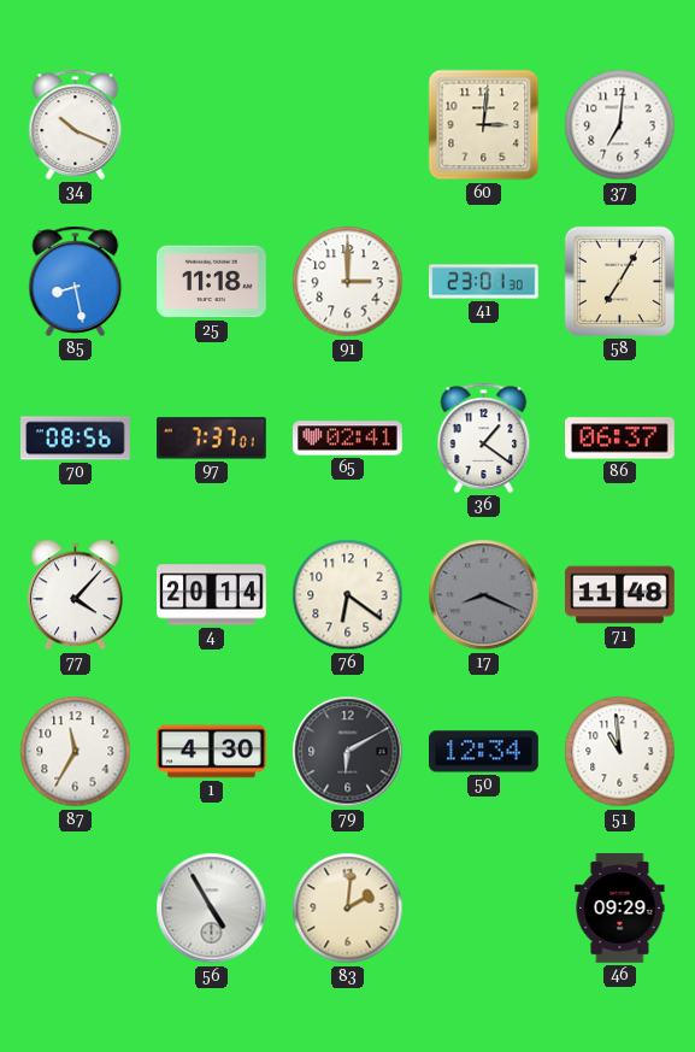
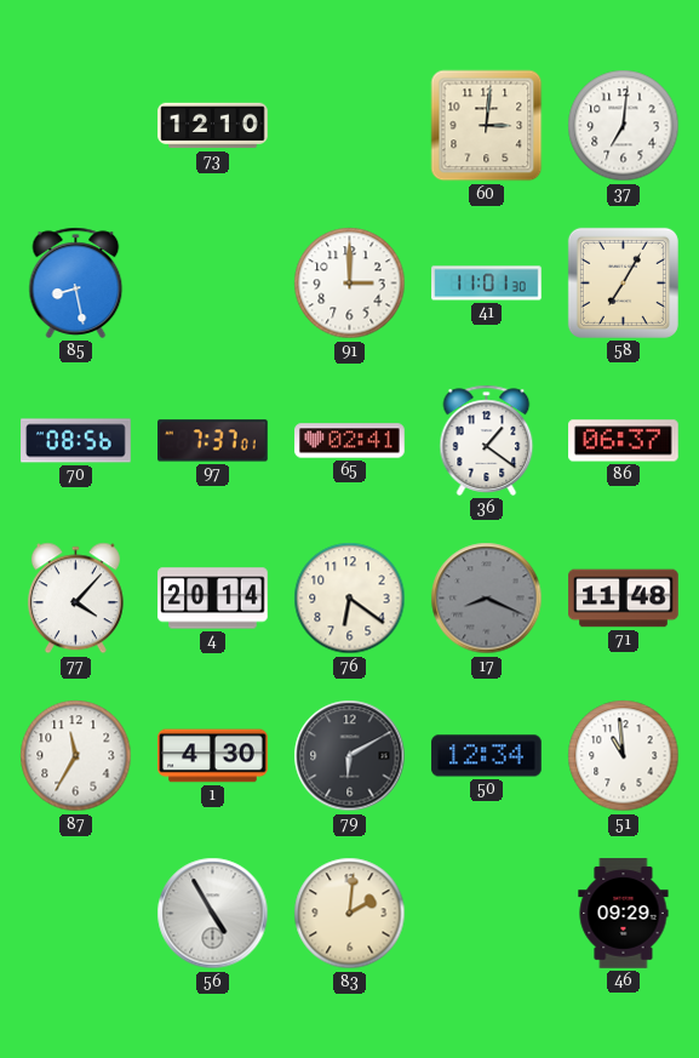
34: 10:19 -> none (76, 124)
73: none -> 12:10 (213, 126)
25: 11:18 -> none (212, 282)
41: 23:01 -> 11:01 (487, 284)
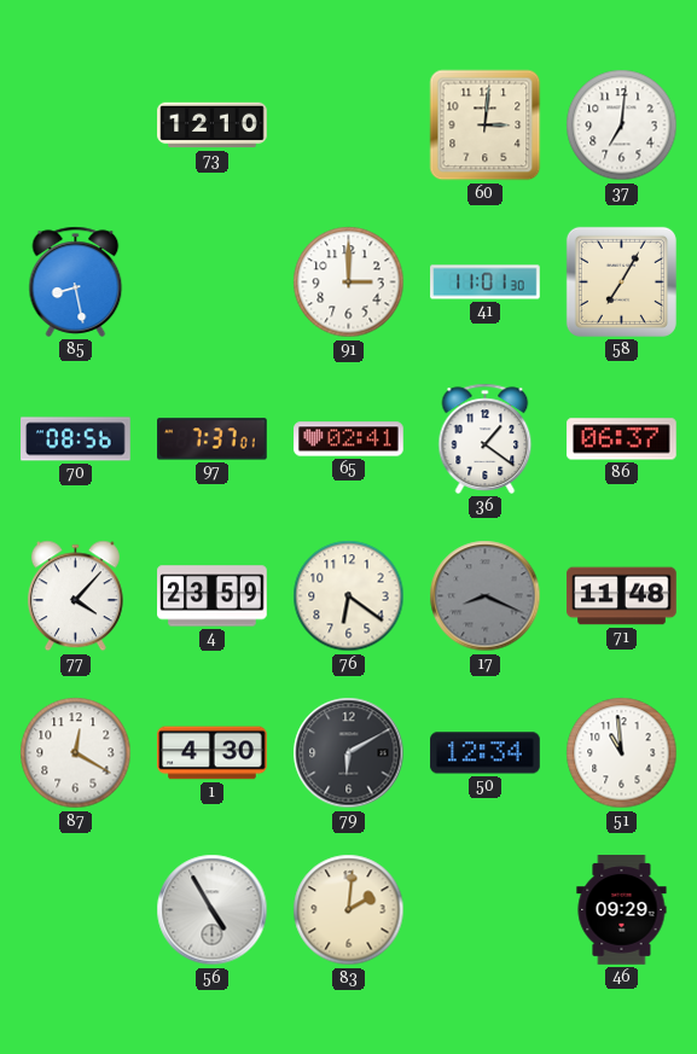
4: 20:14 -> 23:59 (213, 596)
87: 11:35 -> 12:20 (76, 753)
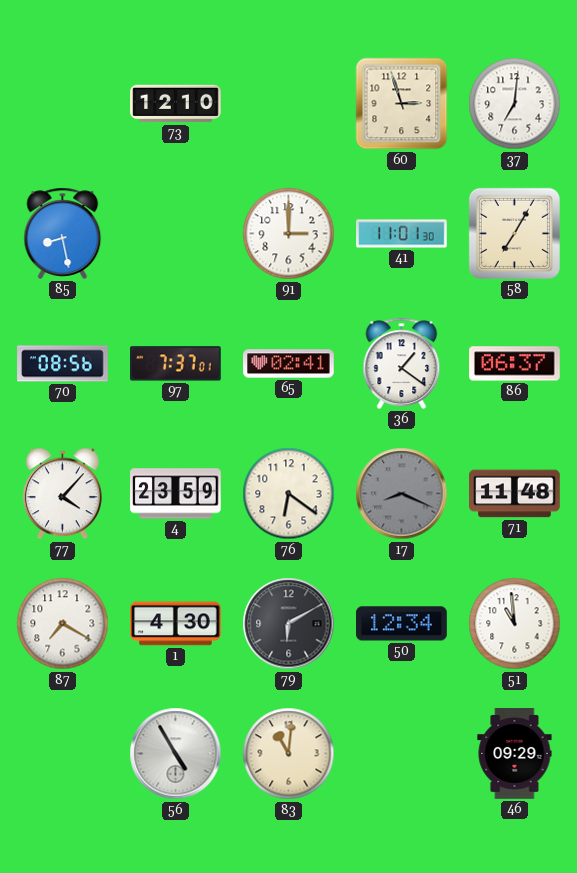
60: 3:01 -> 2:57 (402, 104)
87: 12:20 -> 7:20 (63, 624)
83: 2:01 -> 11:01 (289, 754)
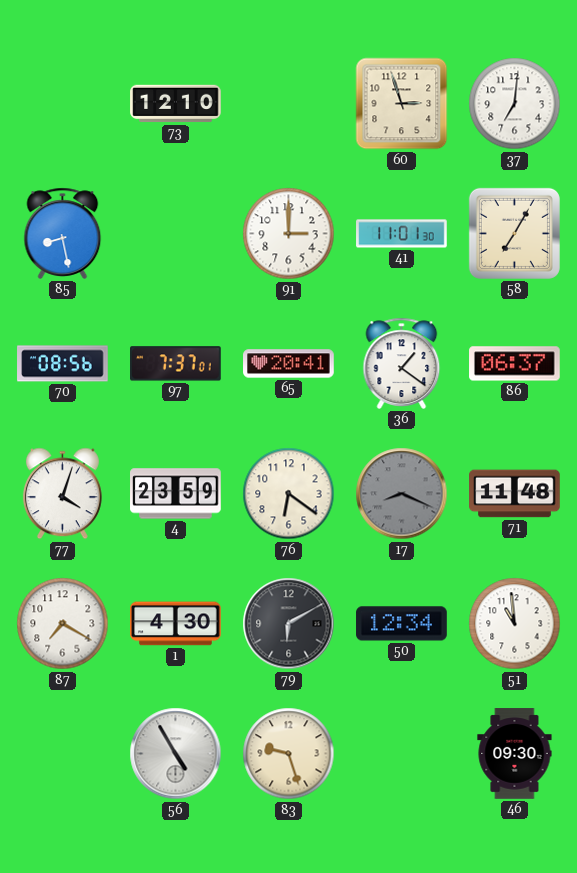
65: 02:41 -> 20:41 (289, 364)
77: 4:07 -> 4:03 (62, 494)
83: 11:01 -> 9:27 (289, 754)
46: 09:29 -> 09:30 (515, 754)
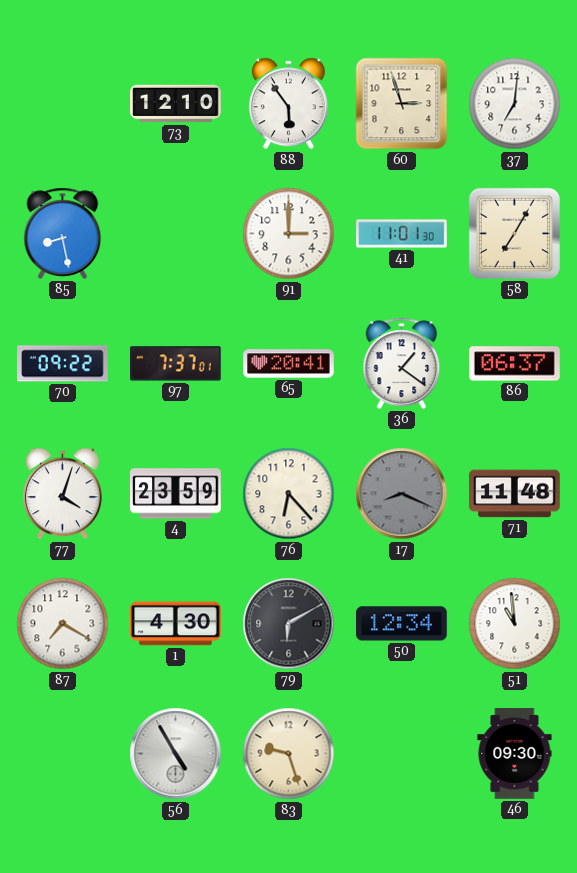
88: none -> 5:54 (288, 104)
70: 08:56 -> 09:22 (63, 364)
76: 6:21 -> 6:23 (289, 494)
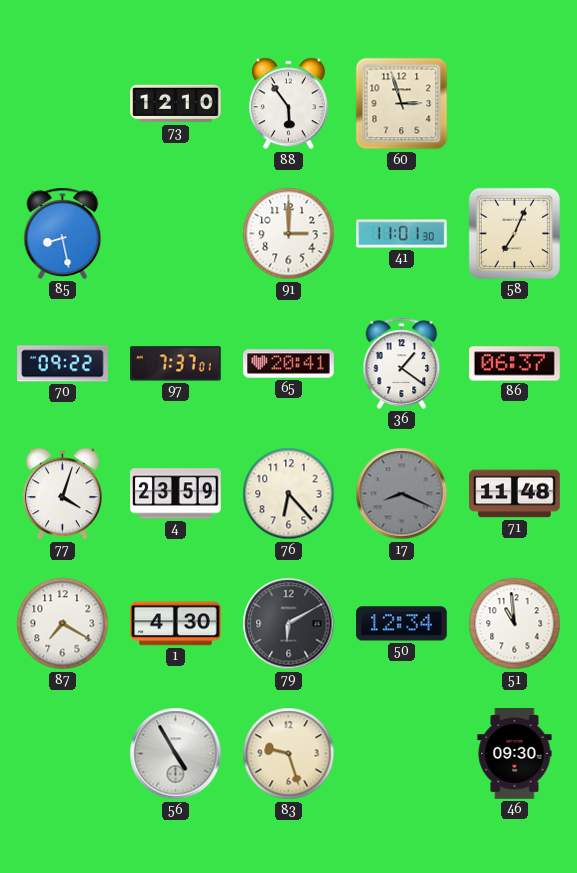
37: 7:01 -> none (515, 104)
58: 7:05 -> 7:04 (514, 233)
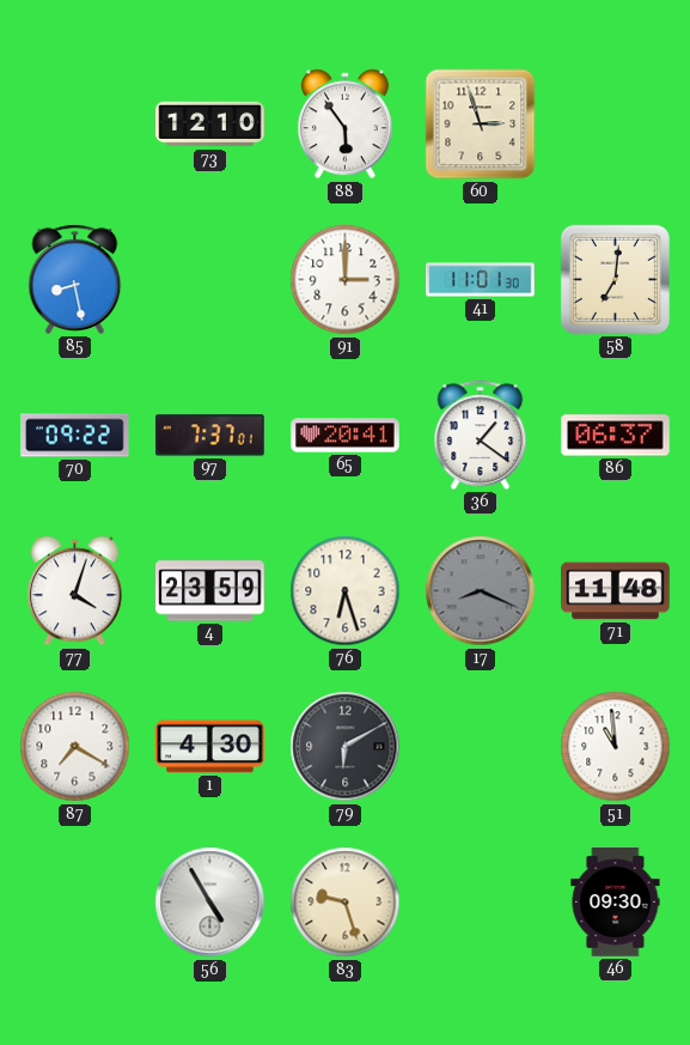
58: 7:04 -> 7:01 (615, 279)
76: 6:23 -> 6:27 (346, 591)
50: 12:34 -> none (402, 624)
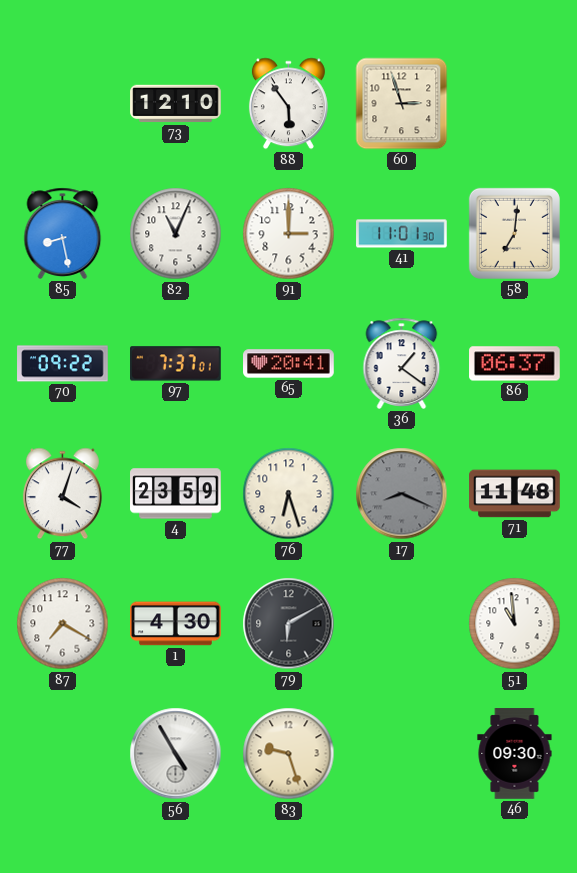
82: none -> 11:04 (176, 234)
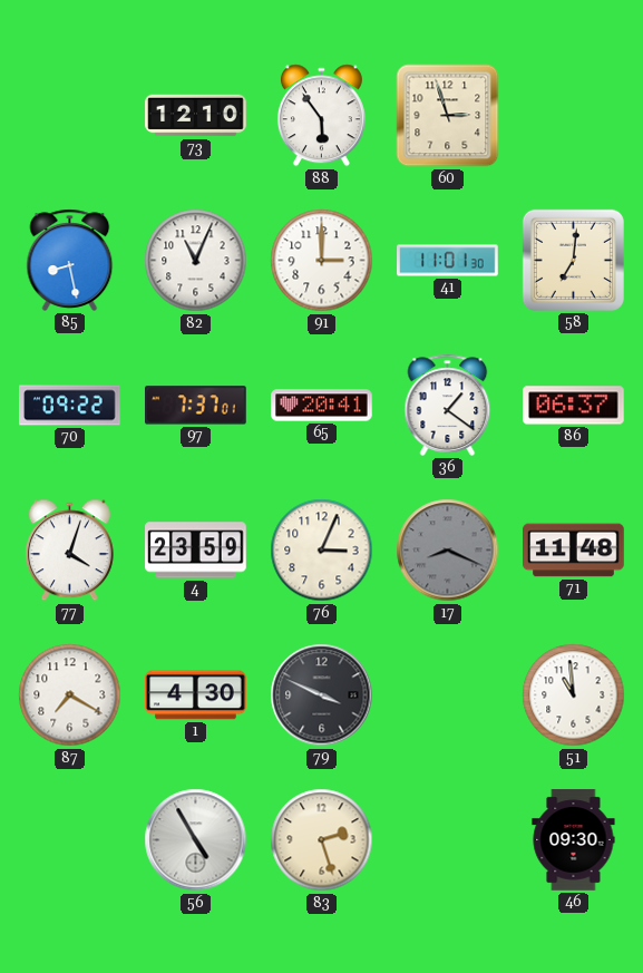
76: 6:27 -> 3:04 (322, 551)
79: 6:10 -> 3:49 (322, 695)
83: 9:27 -> 2:27 (322, 840)
